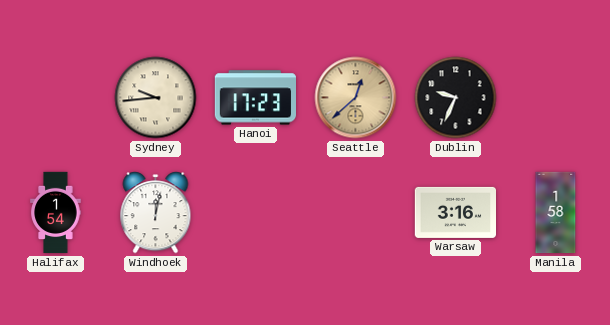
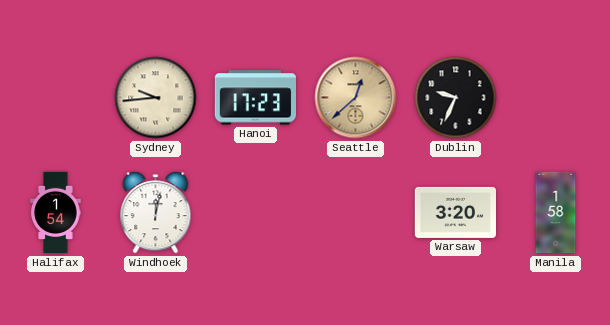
Warsaw: 3:16 -> 3:20 (455, 212)
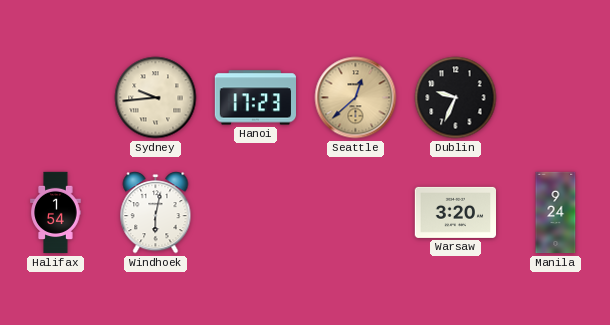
Windhoek: 12:02 -> 6:02 (156, 213)
Manila: 1:58 -> 9:24 (556, 213)
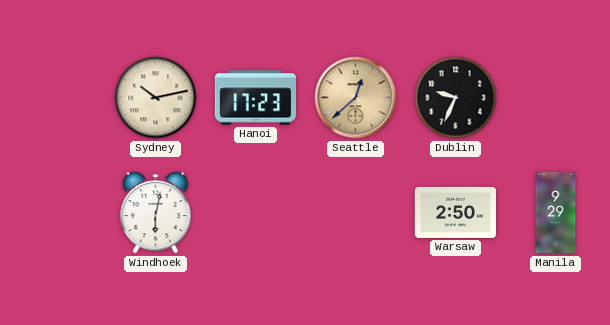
Sydney: 9:44 -> 10:13 (156, 98)
Halifax: 1:54 -> none (56, 213)
Warsaw: 3:20 -> 2:50 (455, 212)
Manila: 9:24 -> 9:29 (556, 213)
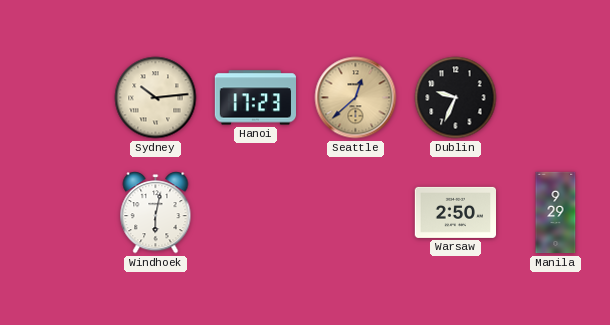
Sydney: 10:13 -> 10:14 (156, 98)
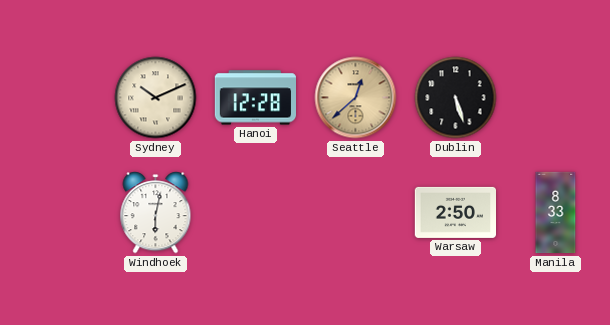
Sydney: 10:14 -> 10:11 (156, 98)
Hanoi: 17:23 -> 12:28 (256, 98)
Dublin: 9:34 -> 5:27 (456, 98)
Manila: 9:29 -> 8:33 (556, 213)
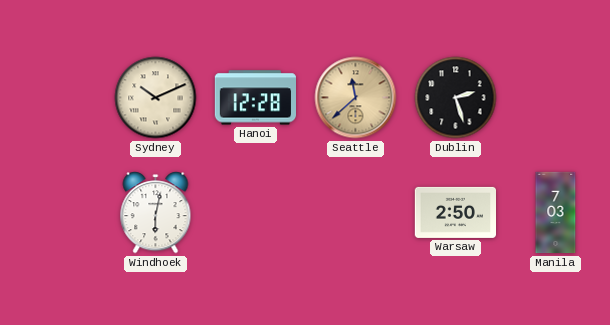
Seattle: 12:38 -> 11:38 (356, 98)
Dublin: 5:27 -> 2:27 (456, 98)
Manila: 8:33 -> 7:03 (556, 213)
